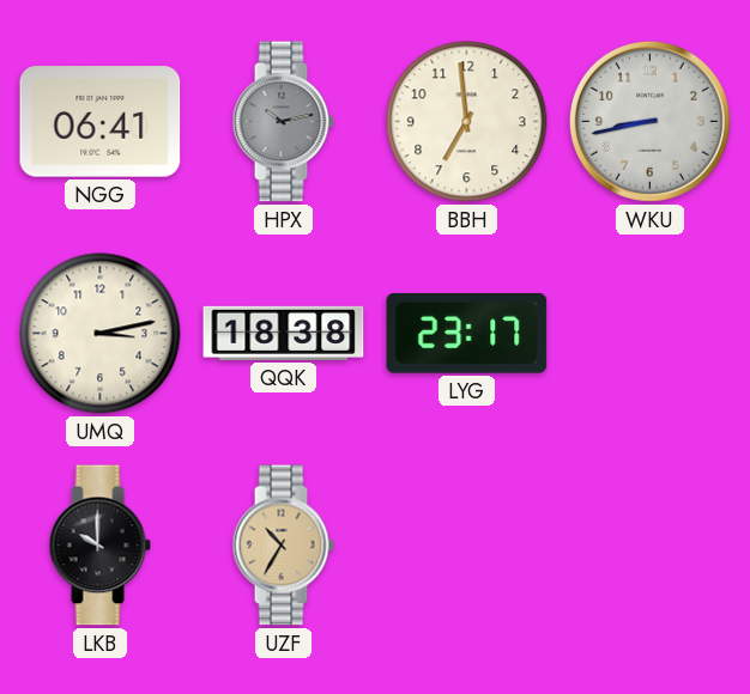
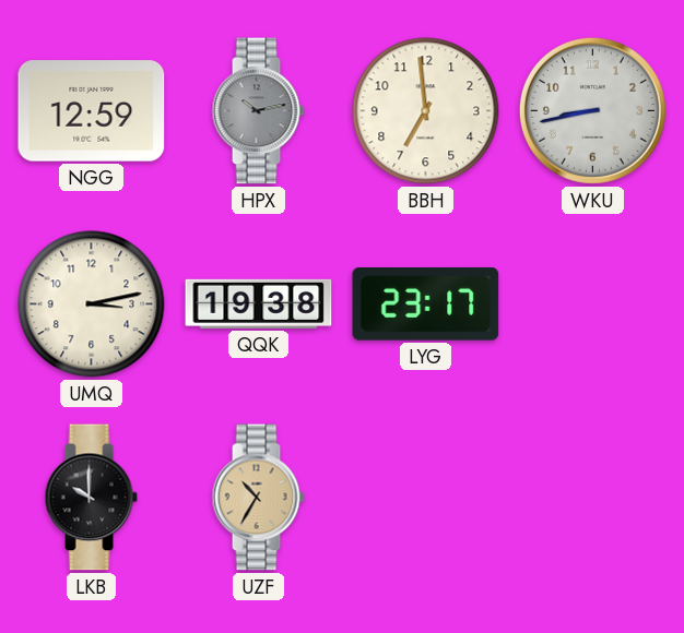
NGG: 06:41 -> 12:59 (92, 111)
QQK: 18:38 -> 19:38 (259, 303)
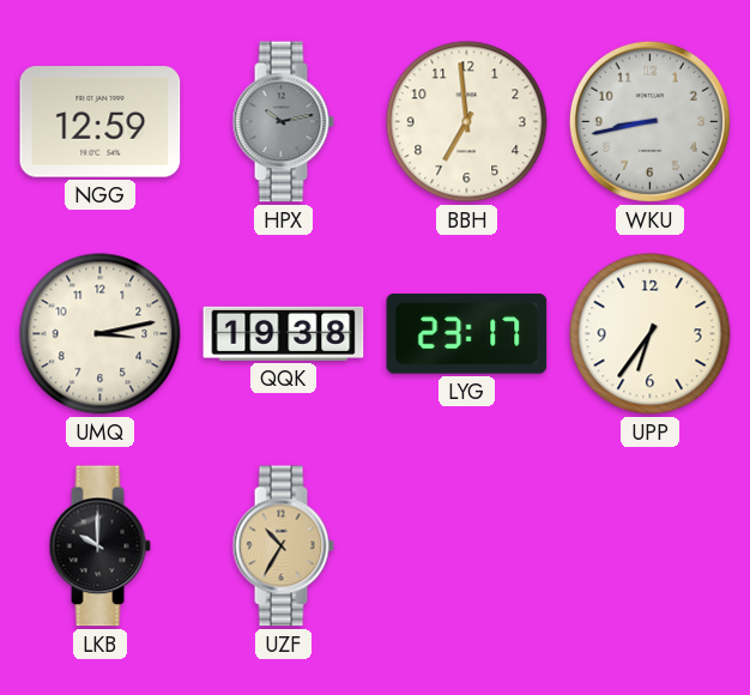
UPP: none -> 6:36 (651, 334)
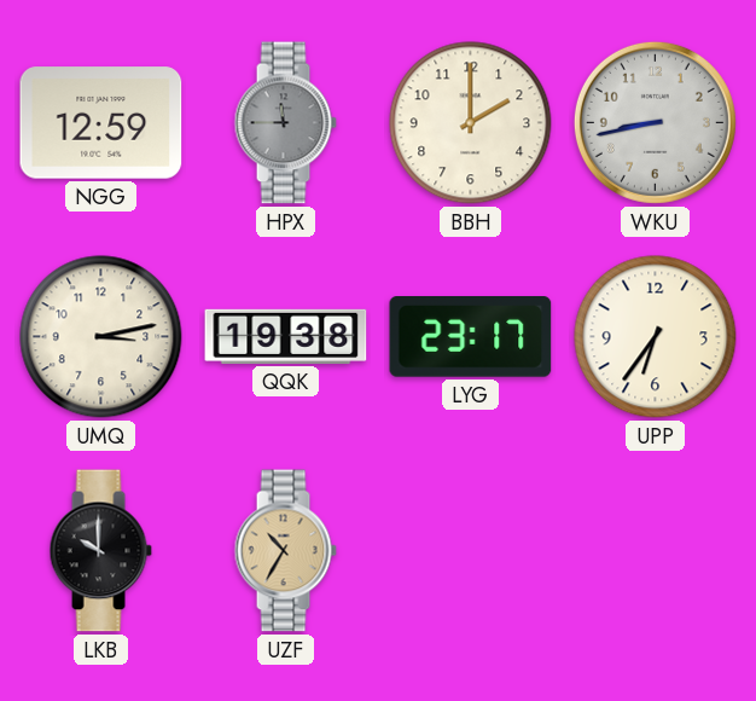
HPX: 10:13 -> 11:45 (285, 123)
BBH: 6:59 -> 2:00 (471, 123)
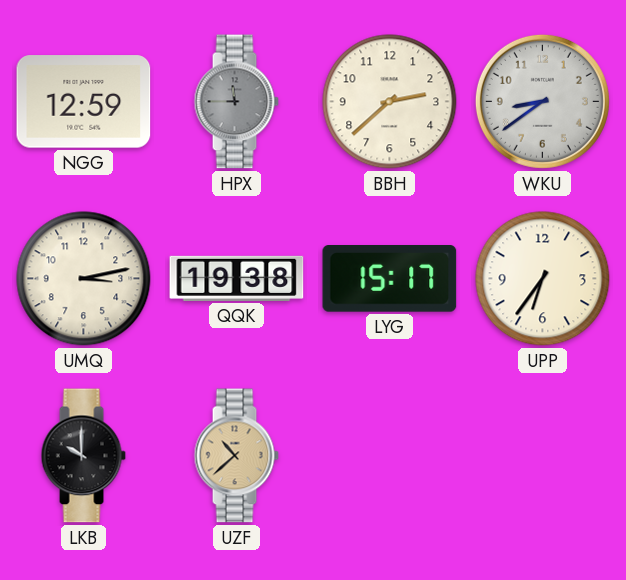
BBH: 2:00 -> 2:38 (390, 102)
WKU: 8:43 -> 8:39 (542, 101)
LYG: 23:17 -> 15:17 (390, 279)
UZF: 10:35 -> 10:38 (236, 456)
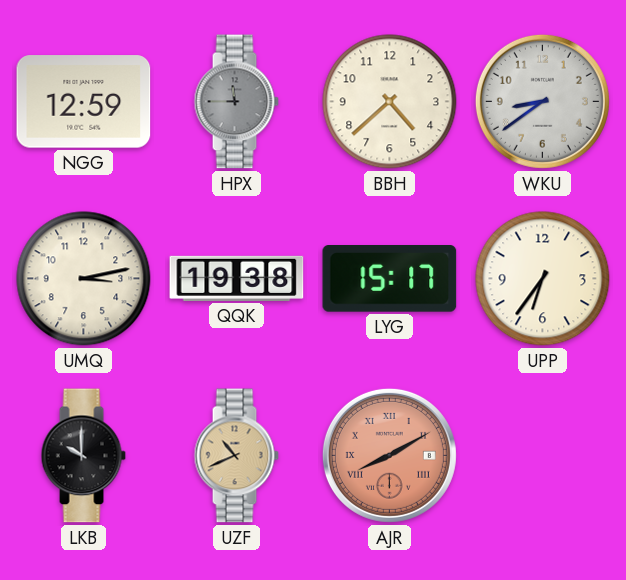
BBH: 2:38 -> 4:38 (390, 102)
UZF: 10:38 -> 10:41 (236, 456)
AJR: none -> 8:10 (389, 455)
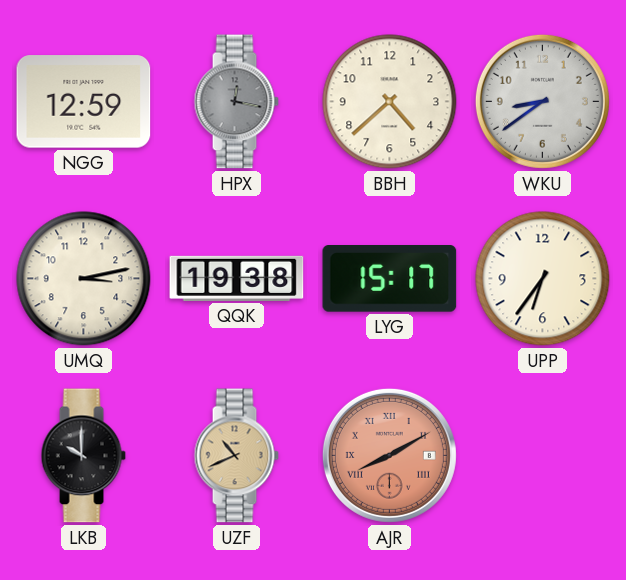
HPX: 11:45 -> 12:17 (236, 102)
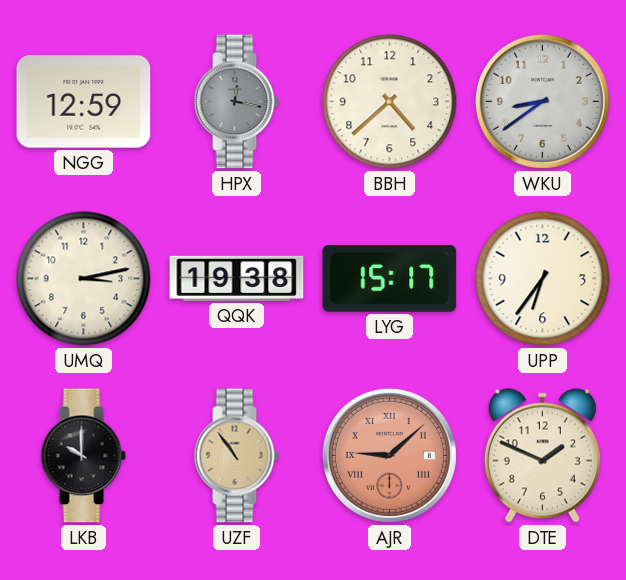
UZF: 10:41 -> 10:54 (236, 456)
AJR: 8:10 -> 9:08 (389, 455)
DTE: none -> 1:49 (542, 455)
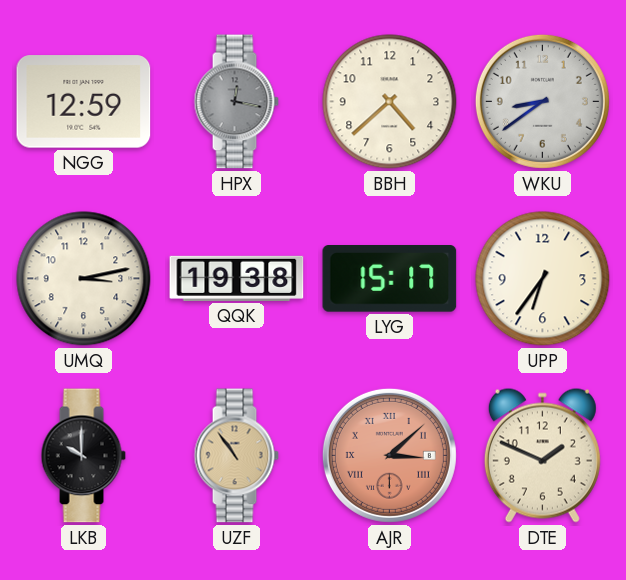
AJR: 9:08 -> 3:08 (389, 455)
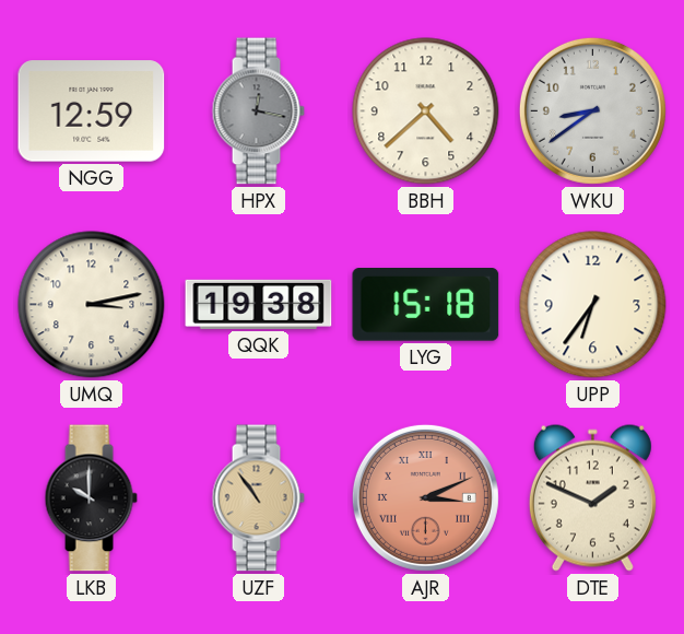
LYG: 15:17 -> 15:18 (426, 305)
AJR: 3:08 -> 3:11 (425, 497)
